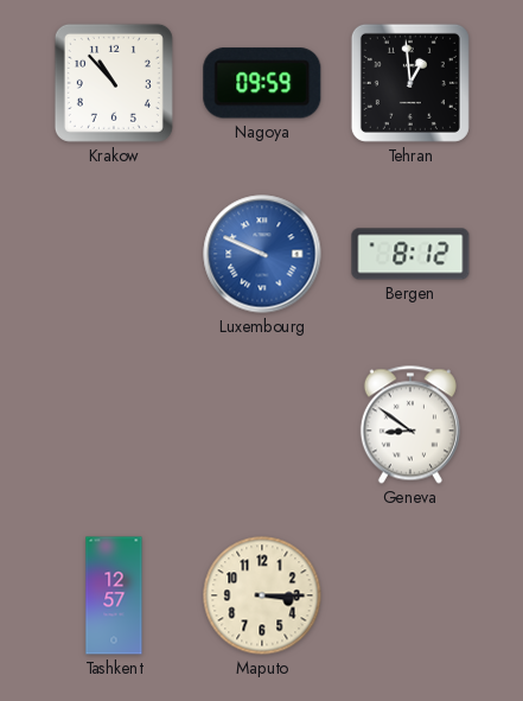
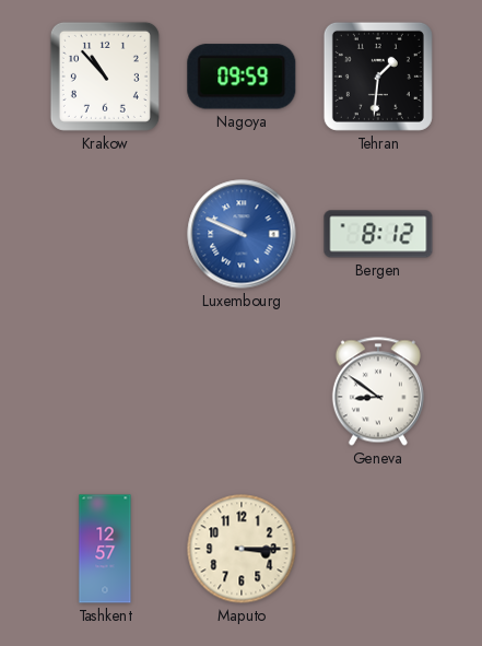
Tehran: 12:59 -> 1:31 (378, 77)
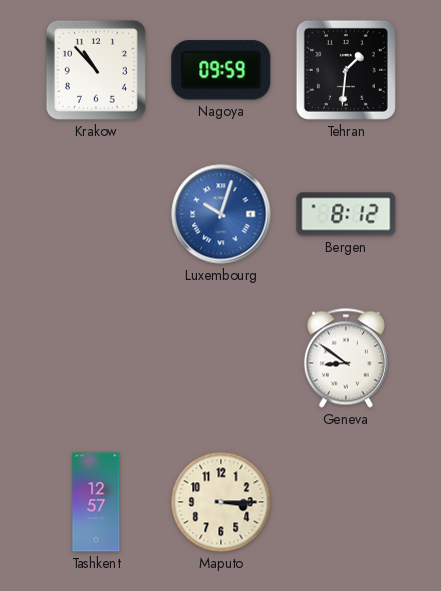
Luxembourg: 9:49 -> 10:03 (221, 214)
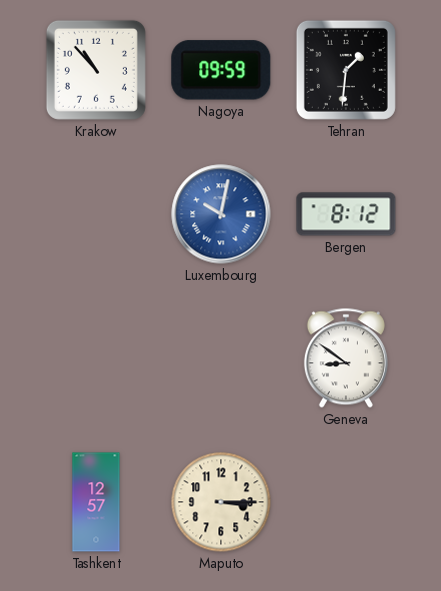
Luxembourg: 10:03 -> 10:02 (221, 214)
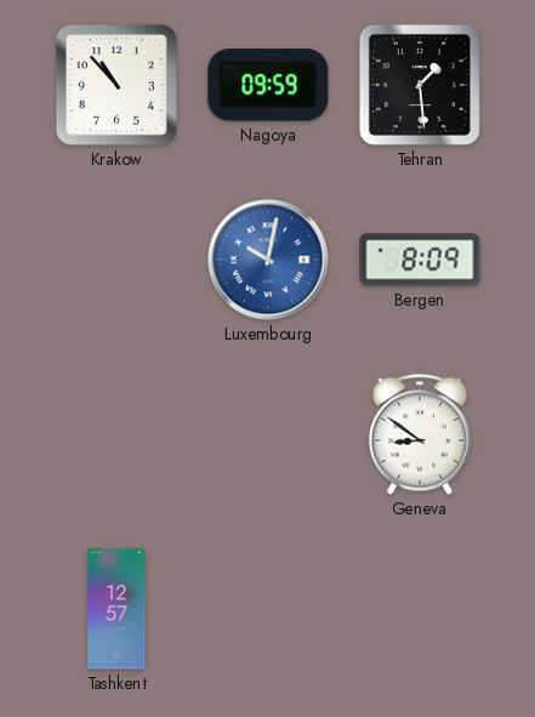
Tehran: 1:31 -> 1:29 (420, 85)
Bergen: 8:12 -> 8:09 (420, 260)
Maputo: 3:15 -> none (221, 502)
